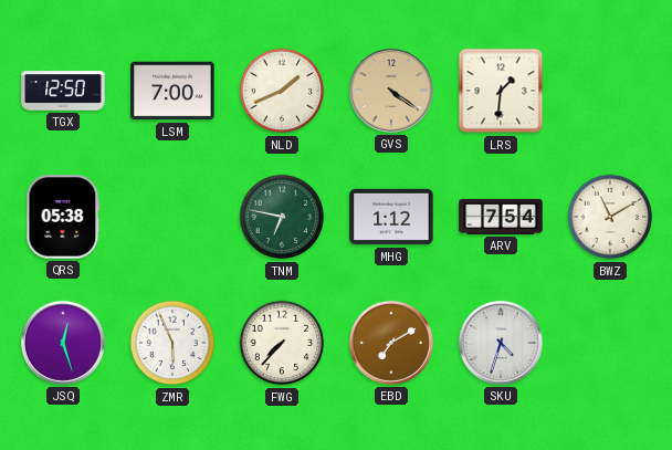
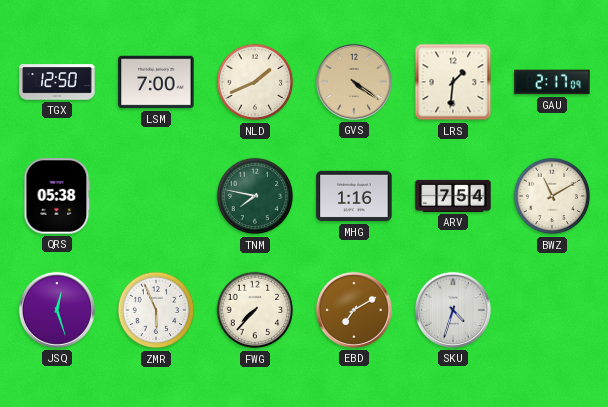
GAU: none -> 2:17 (552, 82)
TNM: 6:47 -> 7:47 (255, 196)
MHG: 1:12 -> 1:16 (354, 196)
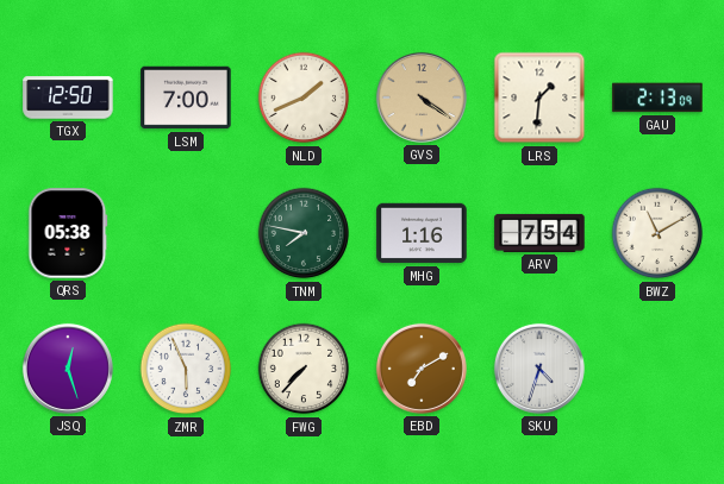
GAU: 2:17 -> 2:13 (657, 98)
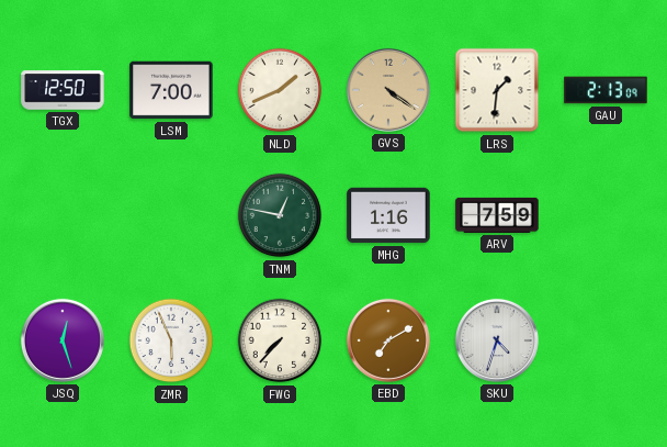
QRS: 05:38 -> none (68, 233)
TNM: 7:47 -> 12:47 (280, 215)
ARV: 7:54 -> 7:59 (497, 215)
BWZ: 11:10 -> none (657, 233)
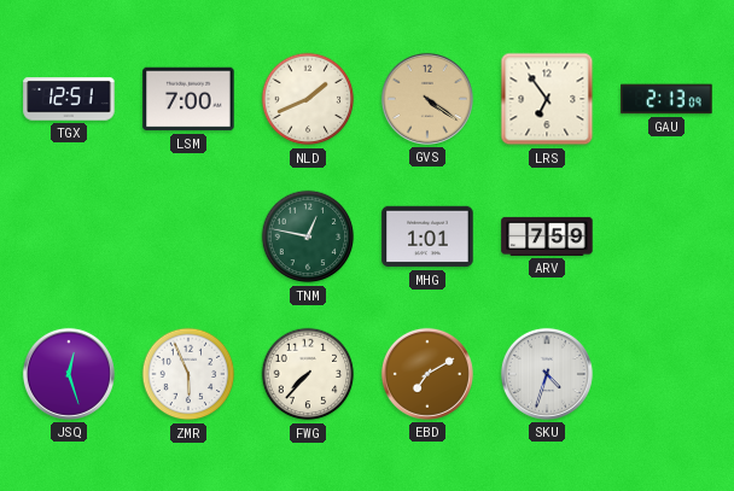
TGX: 12:50 -> 12:51 (69, 99)
LRS: 1:31 -> 6:54 (547, 99)
MHG: 1:16 -> 1:01 (427, 236)
